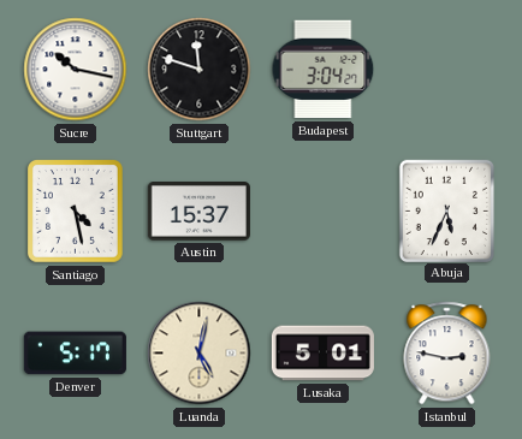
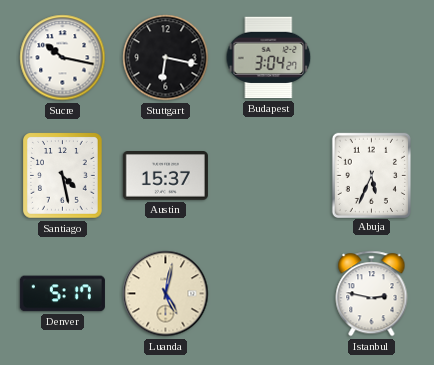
Stuttgart: 11:48 -> 6:17 (166, 58)
Lusaka: 5:01 -> none (322, 354)
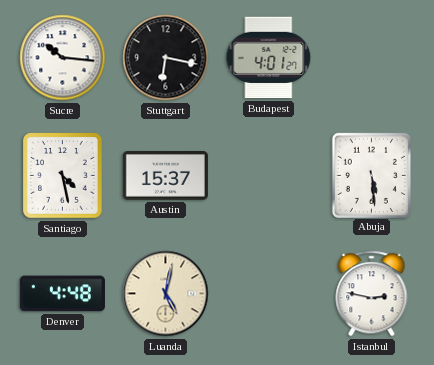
Sucre: 10:17 -> 10:16 (63, 58)
Budapest: 3:04 -> 4:01 (269, 58)
Abuja: 5:34 -> 5:29 (371, 175)
Denver: 5:17 -> 4:48 (62, 294)
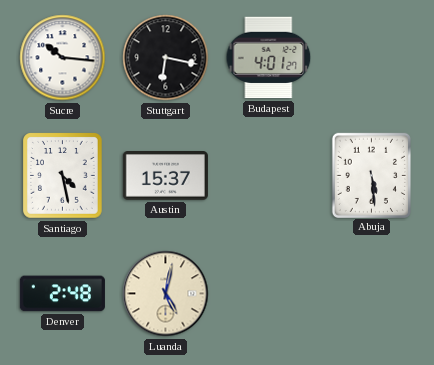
Denver: 4:48 -> 2:48 (62, 294)
Istanbul: 2:47 -> none (372, 294)
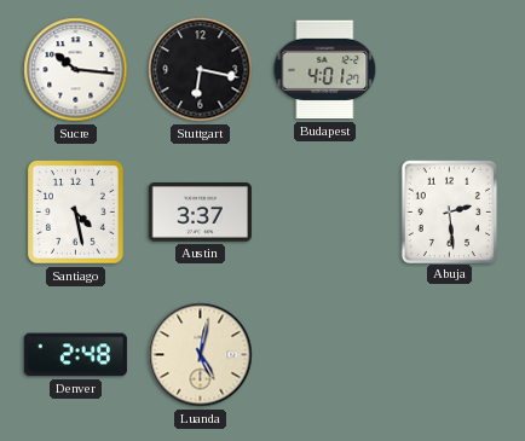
Austin: 15:37 -> 3:37 (200, 213)
Abuja: 5:29 -> 2:29 (449, 211)
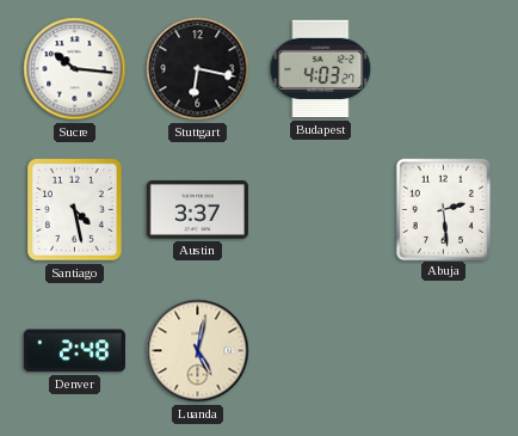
Budapest: 4:01 -> 4:03 (321, 69)
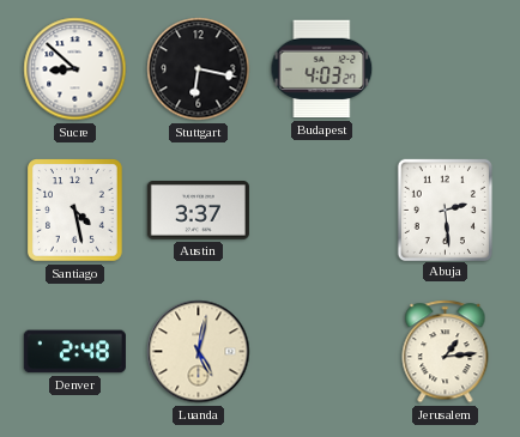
Sucre: 10:16 -> 8:52 (75, 69)
Jerusalem: none -> 1:14 (446, 352)
